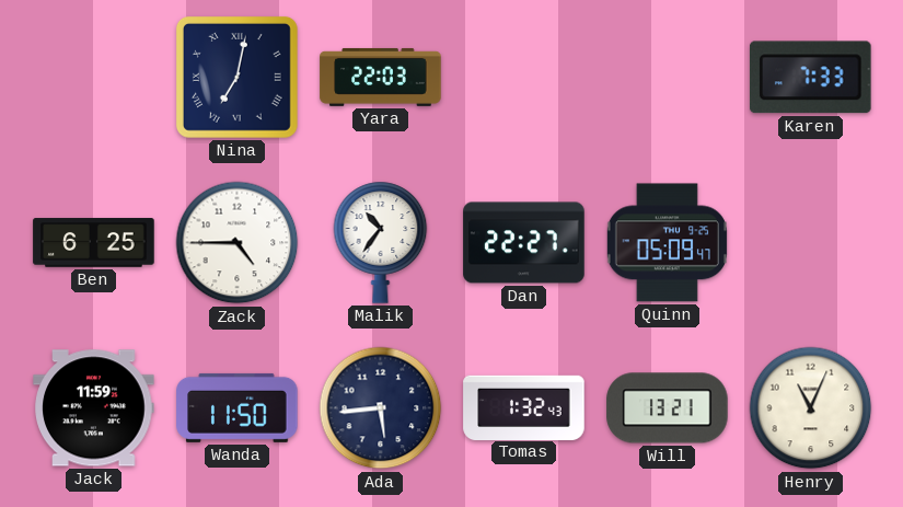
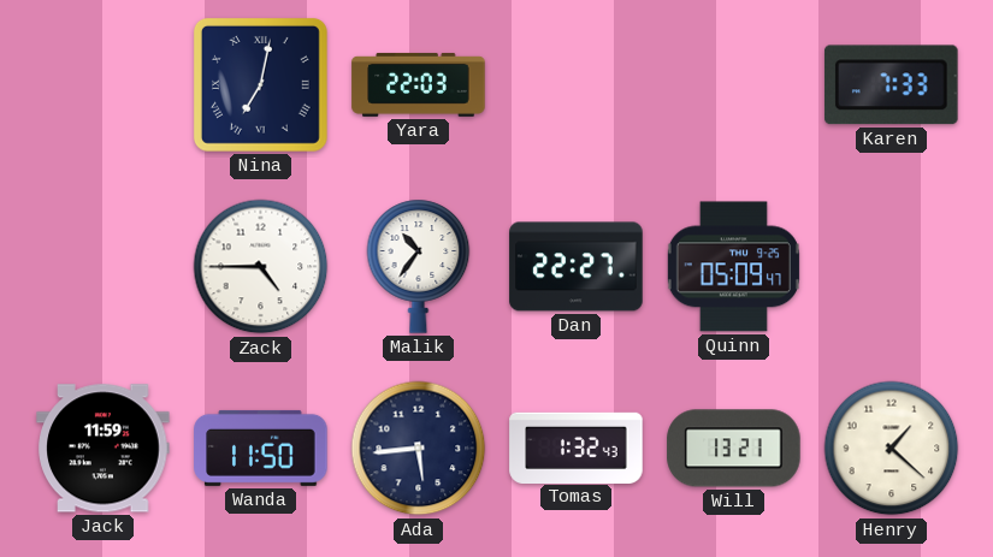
Ben: 6:25 -> none (94, 243)
Henry: 11:04 -> 1:22 (892, 449)
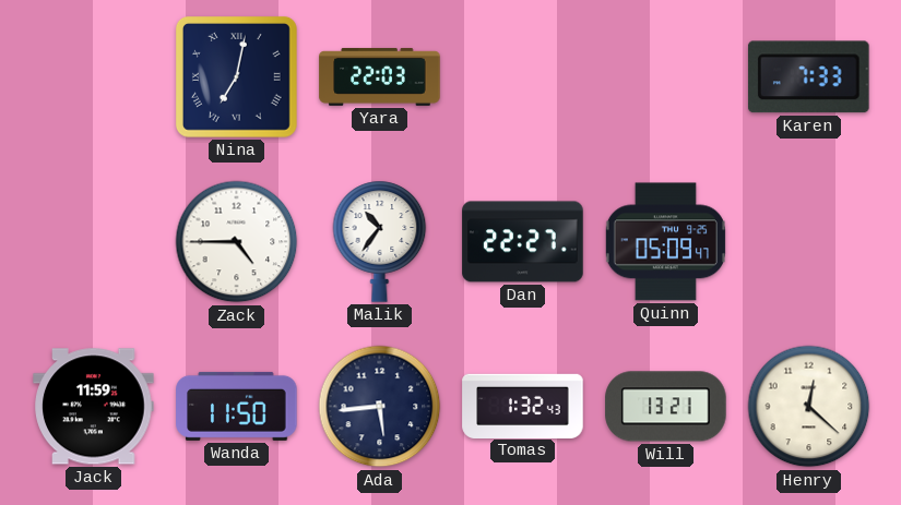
Henry: 1:22 -> 12:22 (809, 407)
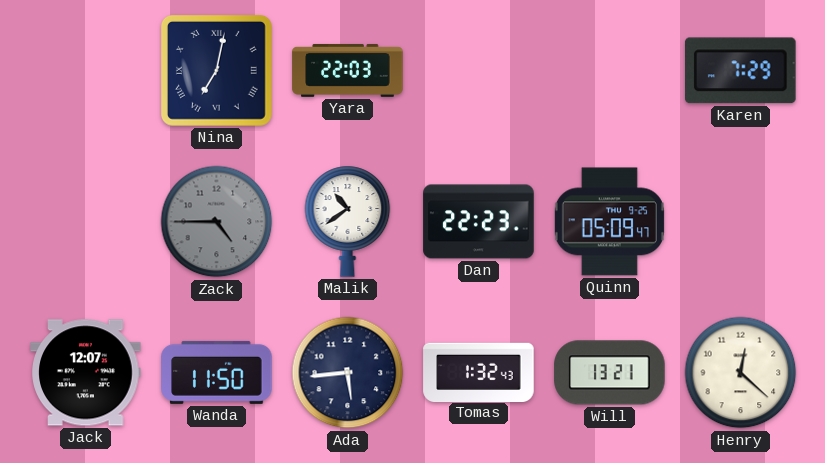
Karen: 7:33 -> 7:29 (740, 71)
Zack dial: white -> grey (217, 222)
Malik: 10:36 -> 10:39 (348, 221)
Dan: 22:27 -> 22:23 (479, 222)
Jack: 11:59 -> 12:07 (86, 373)
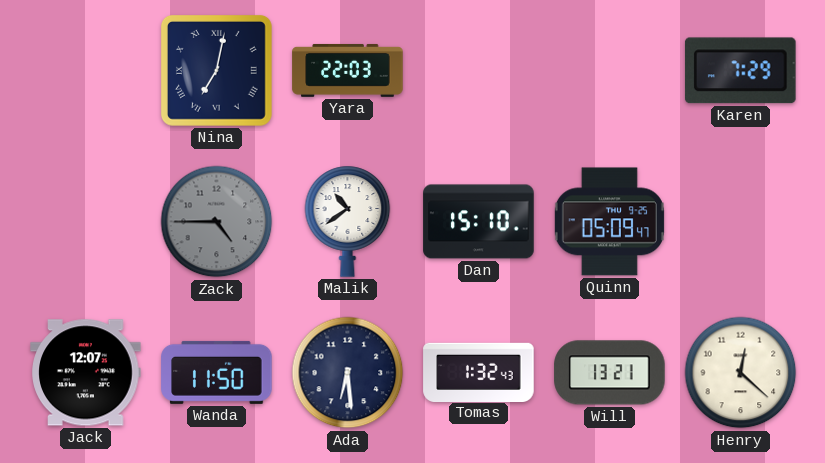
Dan: 22:23 -> 15:10 (479, 222)
Ada: 5:44 -> 6:29 (348, 373)
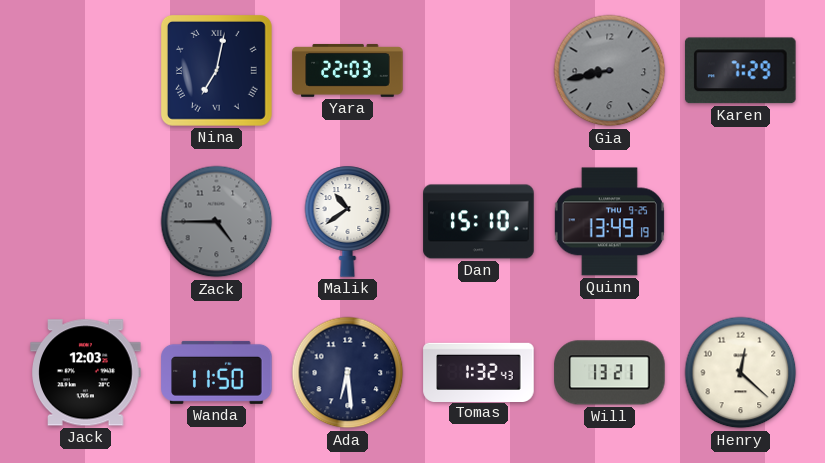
Gia: none -> 8:43 (610, 71)
Quinn: 05:09 -> 13:49 (609, 222)
Jack: 12:07 -> 12:03 (86, 373)
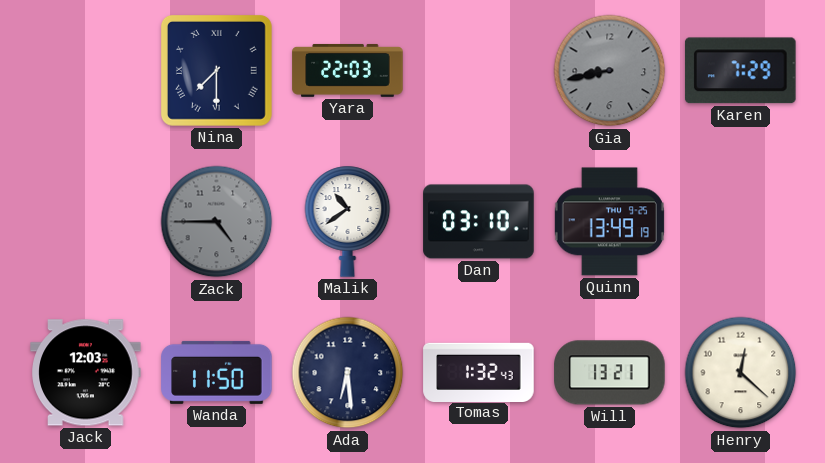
Nina: 7:02 -> 7:30 (216, 70)
Dan: 15:10 -> 03:10 (479, 222)
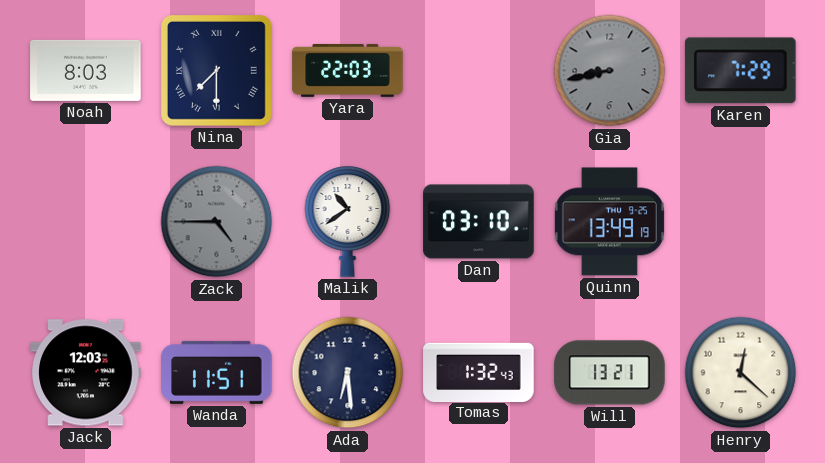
Noah: none -> 8:03 (86, 70)
Wanda: 11:50 -> 11:51 (217, 372)
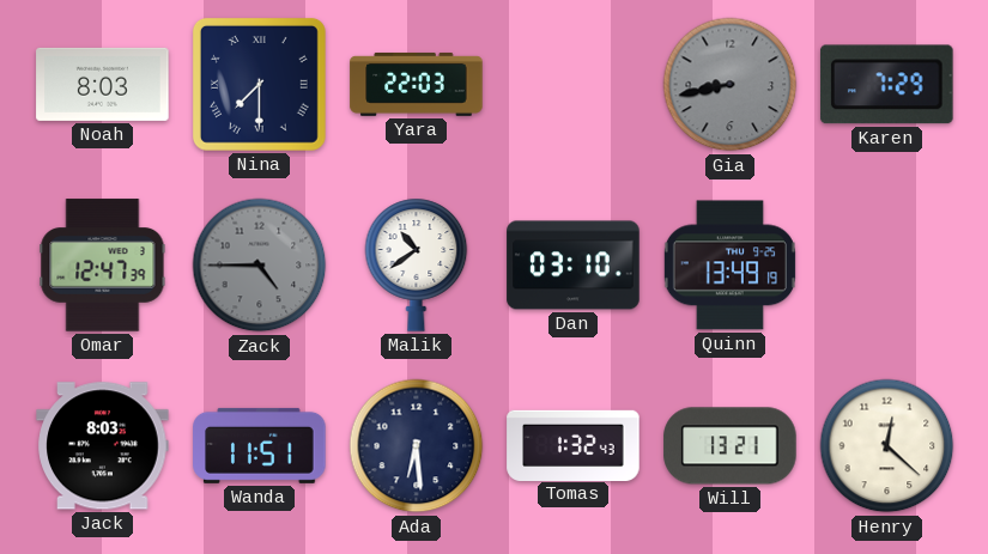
Omar: none -> 12:47 (103, 266)
Jack: 12:03 -> 8:03 (103, 446)
